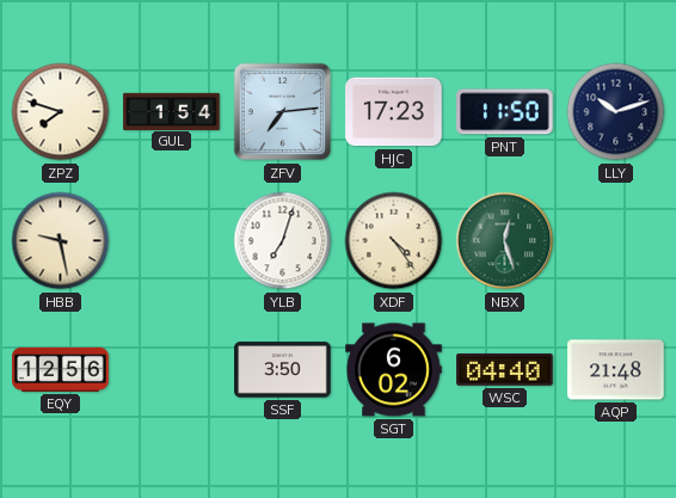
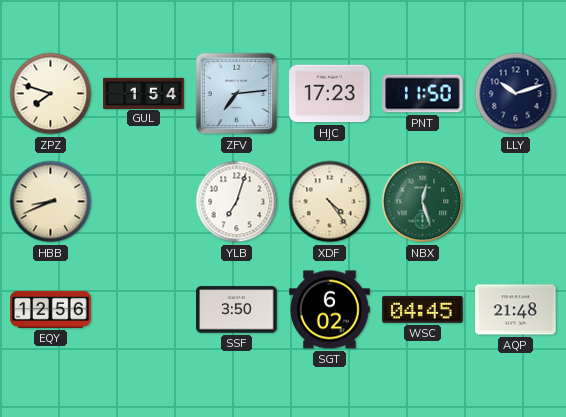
HBB: 9:28 -> 8:41 (51, 202)
WSC: 04:40 -> 04:45 (423, 309)
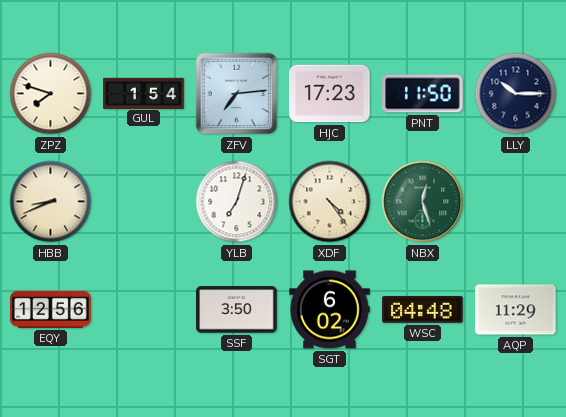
LLY: 10:12 -> 10:15 (516, 94)
WSC: 04:45 -> 04:48 (423, 309)
AQP: 21:48 -> 11:29 (516, 310)
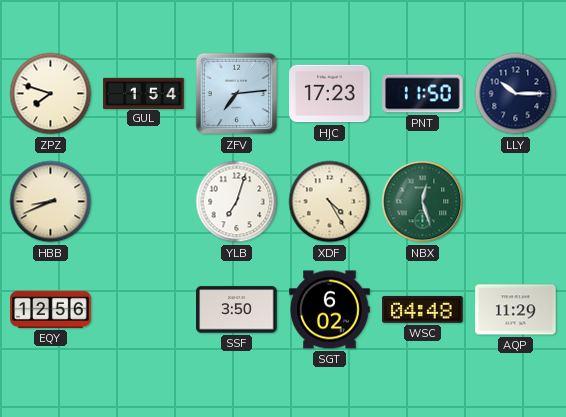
XDF: 4:24 -> 4:25 (330, 202)
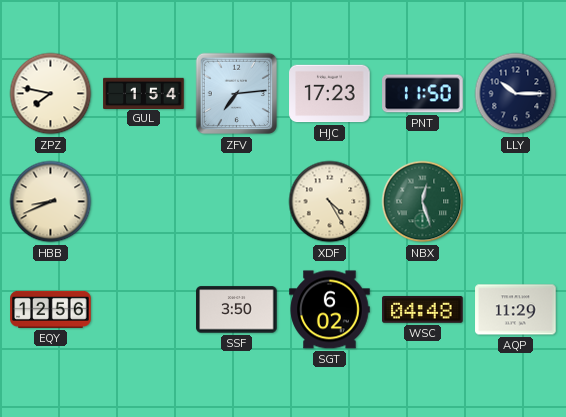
ZPZ: 7:48 -> 7:47 (51, 94)
YLB: 7:03 -> none (237, 202)
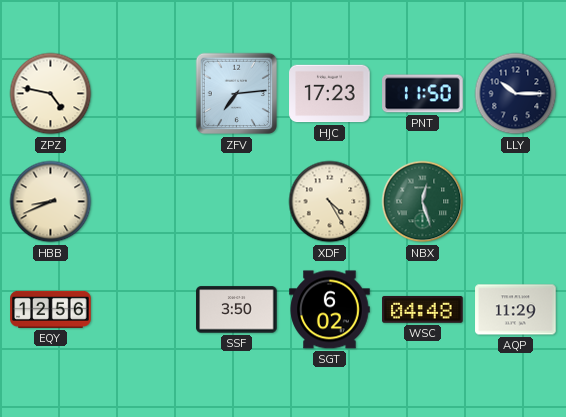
ZPZ: 7:47 -> 4:47 (51, 94)
GUL: 1:54 -> none (144, 93)
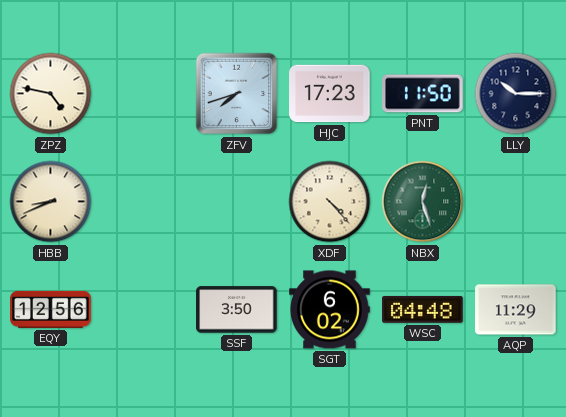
ZFV: 7:14 -> 7:42 (237, 94)
XDF: 4:25 -> 4:23 (330, 202)
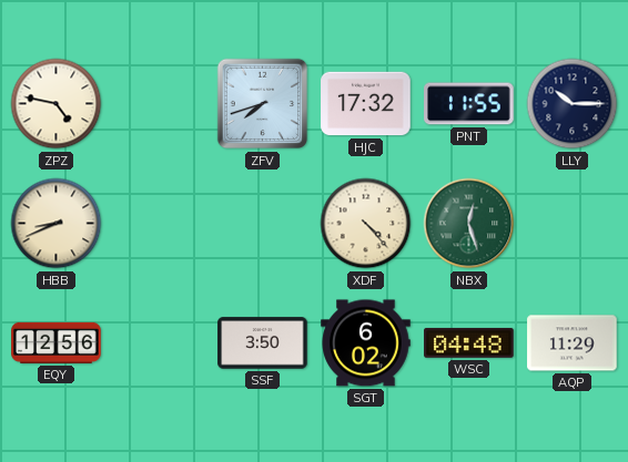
HJC: 17:23 -> 17:32 (366, 104)
PNT: 11:50 -> 11:55 (469, 104)
